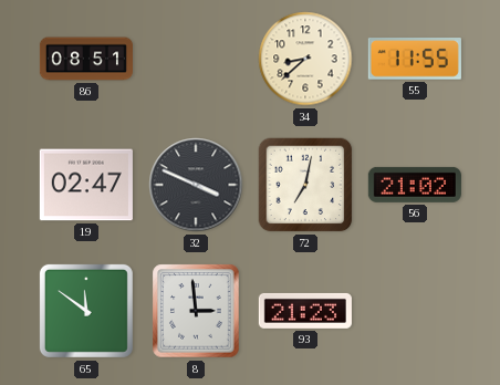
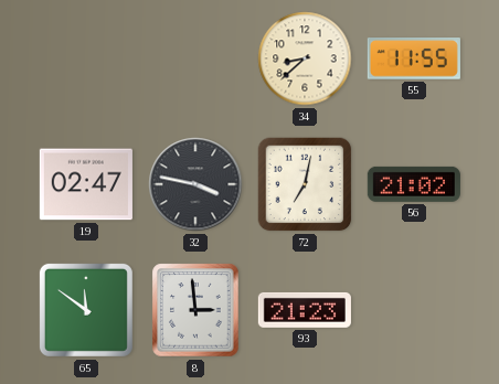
86: 08:51 -> none (85, 59)
32: 3:49 -> 3:47 (195, 184)
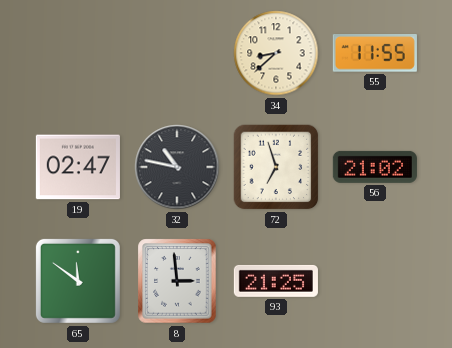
32: 3:47 -> 10:47 (177, 167)
72: 7:02 -> 6:57 (276, 167)
93: 21:23 -> 21:25 (276, 281)
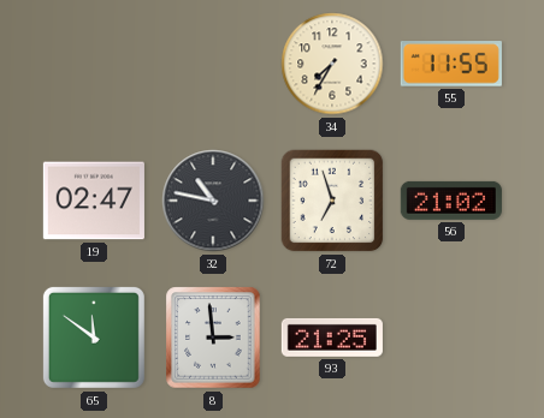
34: 8:38 -> 7:35 (332, 64)
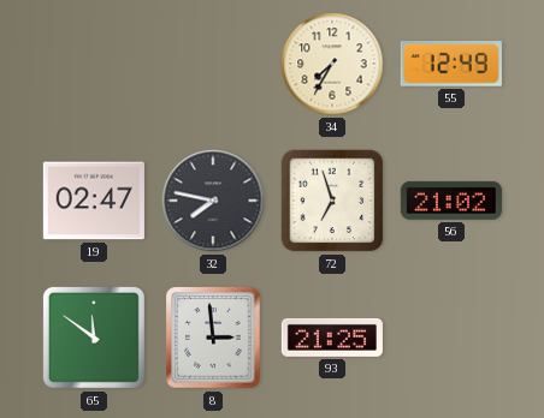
55: 11:55 -> 12:49 (451, 64)
32: 10:47 -> 7:47 (213, 201)
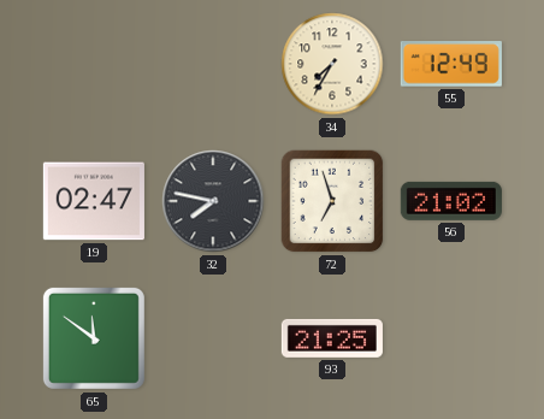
8: 2:59 -> none (213, 338)
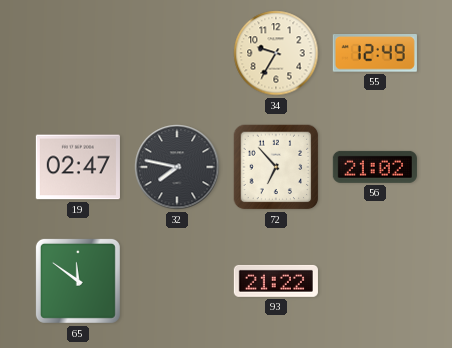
34: 7:35 -> 9:35 (276, 53)
72: 6:57 -> 6:53 (276, 167)
93: 21:25 -> 21:22 (276, 281)
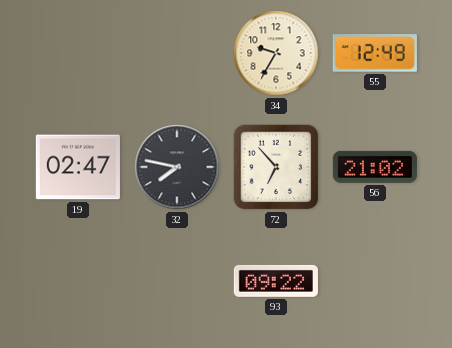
65: 11:51 -> none (78, 281)
93: 21:22 -> 09:22 (276, 281)
